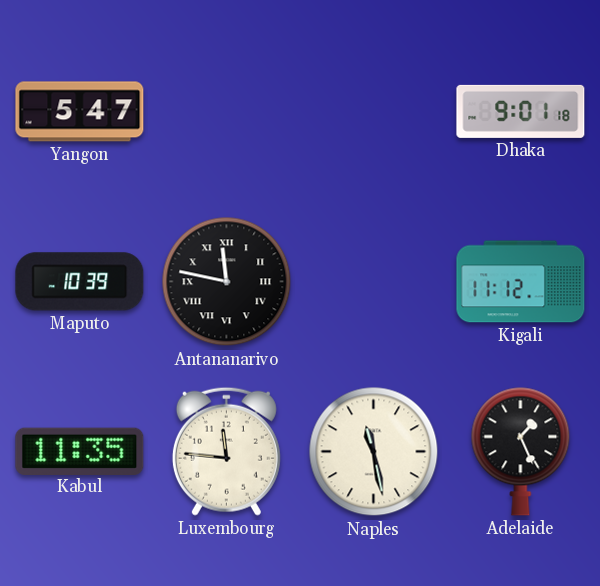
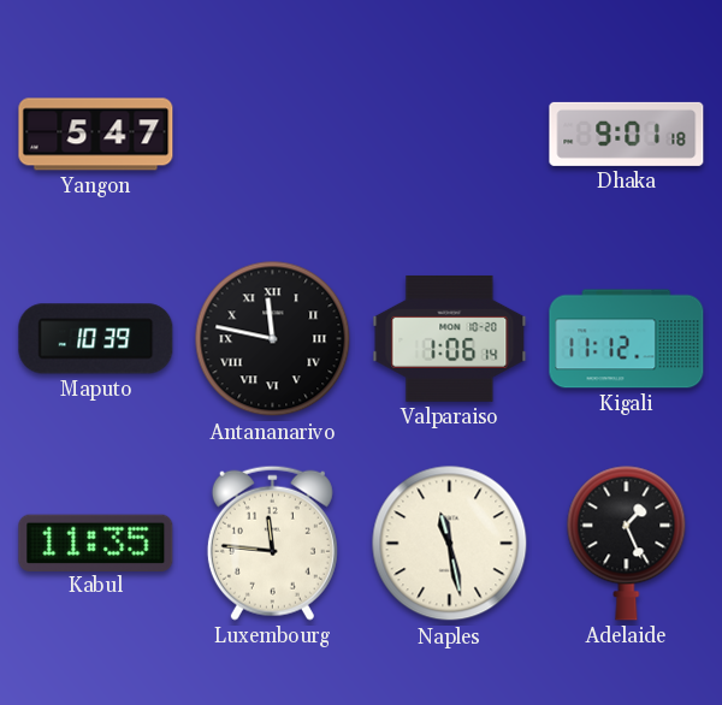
Valparaiso: none -> 1:06 (450, 338)
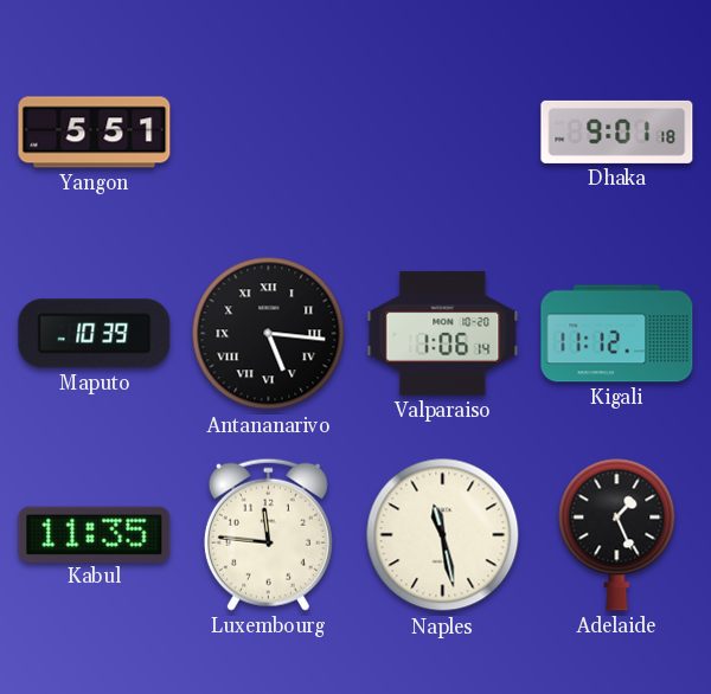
Yangon: 5:47 -> 5:51 (95, 133)
Antananarivo: 11:47 -> 5:16 (269, 334)
